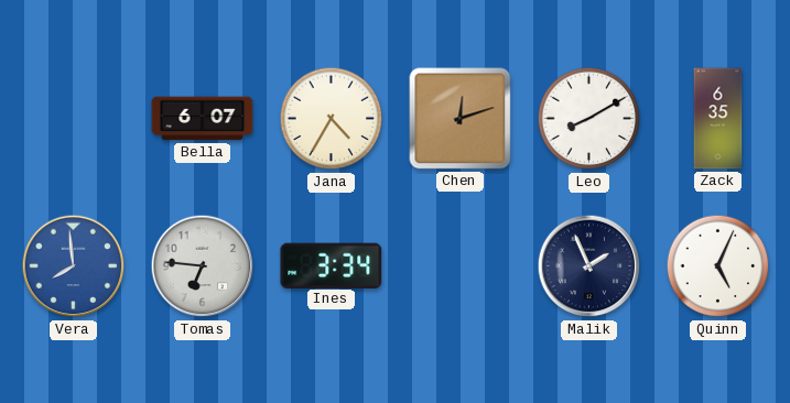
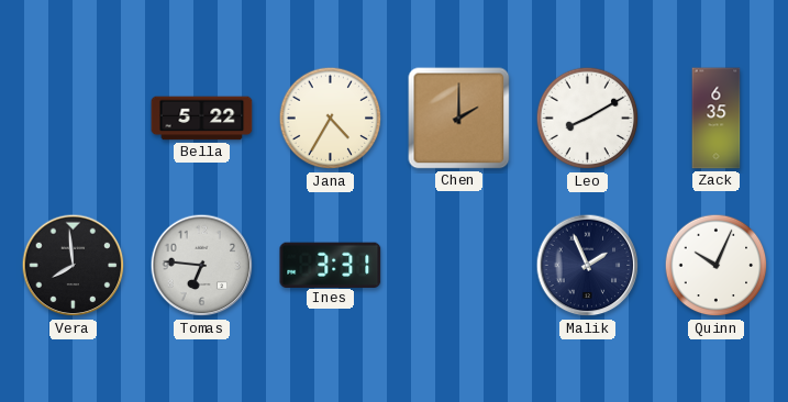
Bella: 6:07 -> 5:22 (202, 119)
Chen: 12:12 -> 2:00 (459, 119)
Vera dial: blue -> black (74, 266)
Ines: 3:34 -> 3:31 (331, 265)
Quinn: 5:04 -> 10:04 (717, 266)
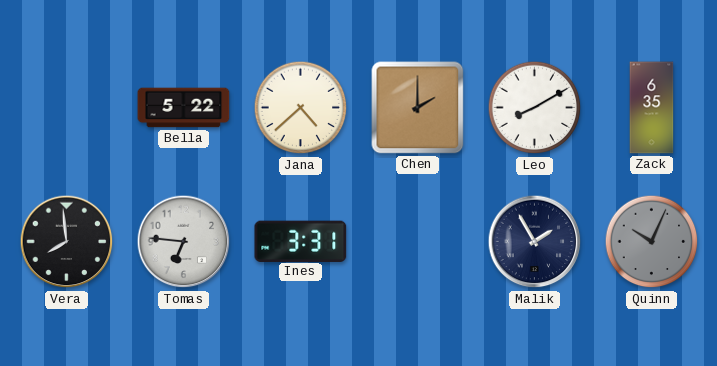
Jana: 4:35 -> 4:38 (301, 108)
Malik: 1:56 -> 1:55 (535, 242)
Quinn dial: white -> grey (652, 242)
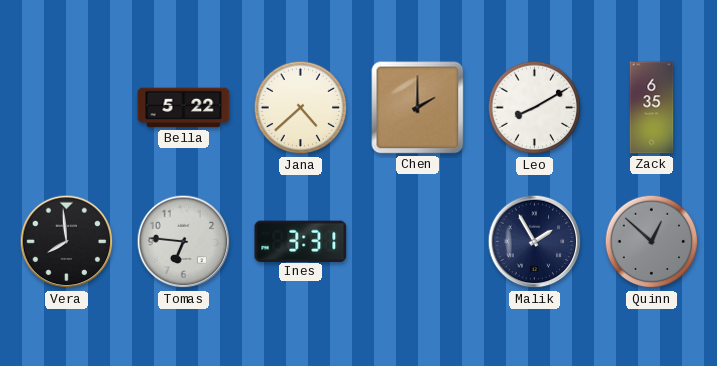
Quinn: 10:04 -> 12:52 (652, 242)
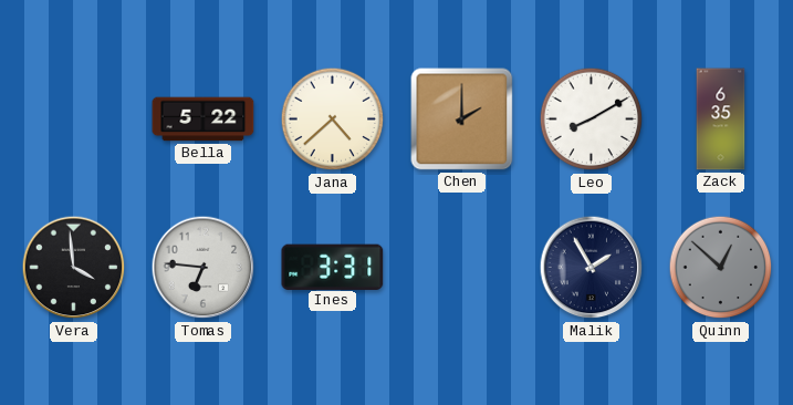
Vera: 7:59 -> 3:59 (74, 268)
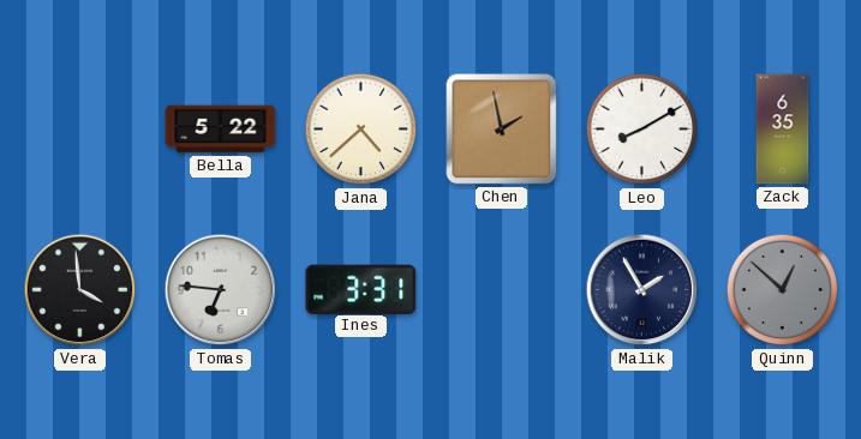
Chen: 2:00 -> 1:58 (502, 130)
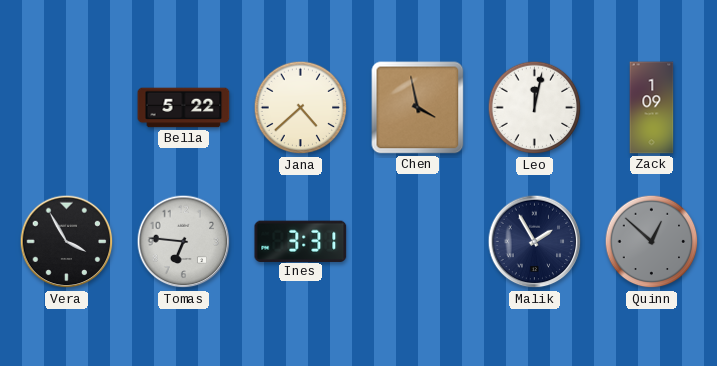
Chen: 1:58 -> 3:58 (418, 108)
Leo: 8:10 -> 12:02 (535, 108)
Zack: 6:35 -> 1:09 (652, 108)
Vera: 3:59 -> 3:55 (67, 242)
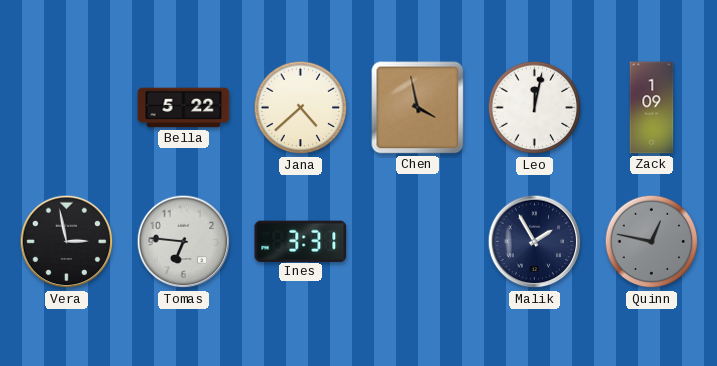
Vera: 3:55 -> 2:58 (67, 242)
Quinn: 12:52 -> 12:47 (652, 242)
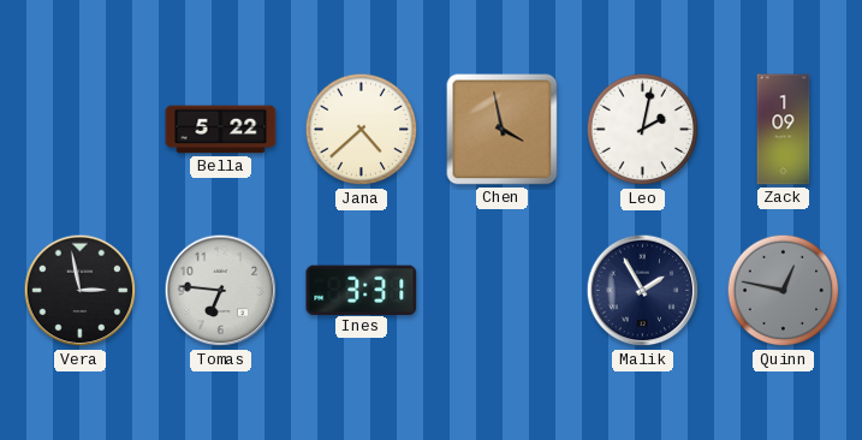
Leo: 12:02 -> 2:02 (643, 130)
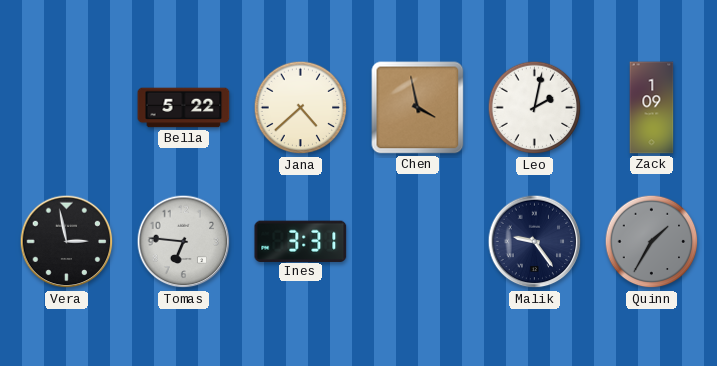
Malik: 1:55 -> 9:24 (535, 242)
Quinn: 12:47 -> 1:35 (652, 242)
